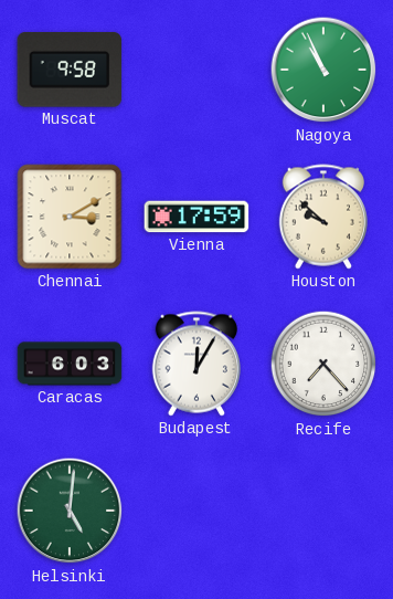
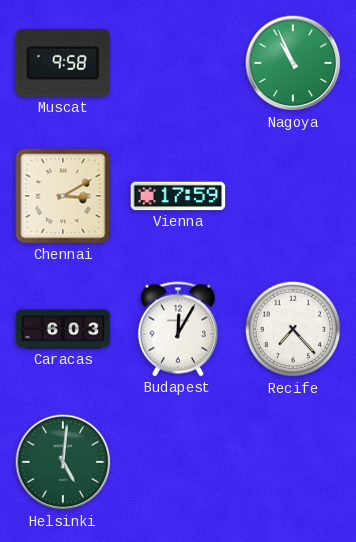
Houston: 9:52 -> none (323, 217)
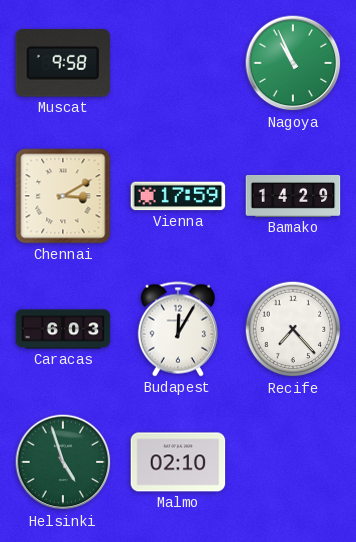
Bamako: none -> 14:29 (293, 196)
Helsinki: 5:01 -> 4:57 (63, 462)
Malmo: none -> 02:10 (178, 462)
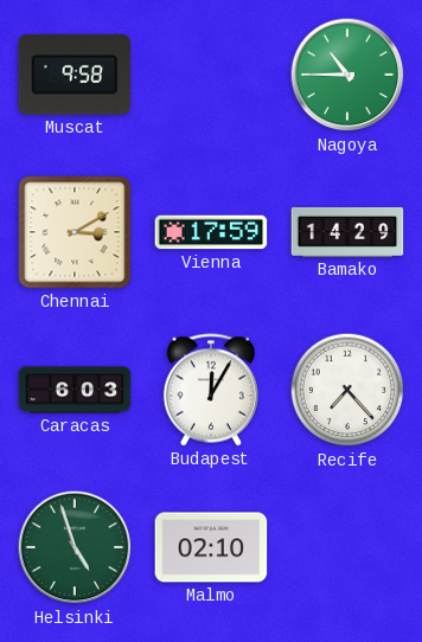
Nagoya: 10:56 -> 10:45 (347, 75)
